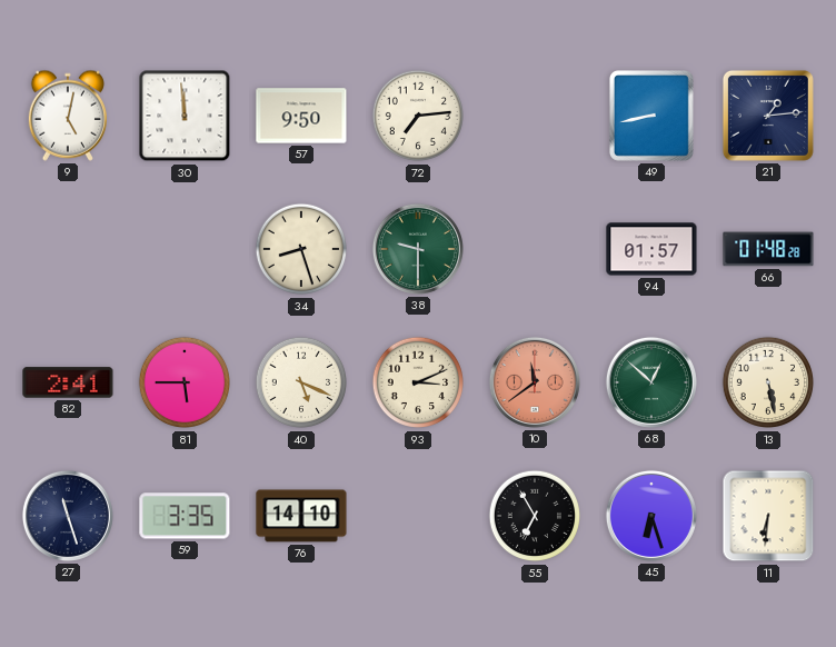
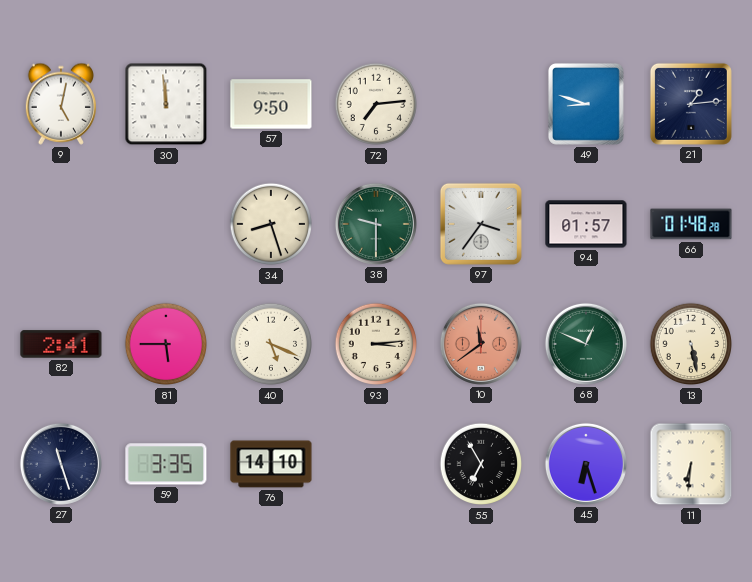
49: 8:43 -> 8:48 (586, 104)
97: none -> 3:36 (481, 224)
93: 3:11 -> 3:14 (376, 344)
68: 12:52 -> 12:49 (586, 344)
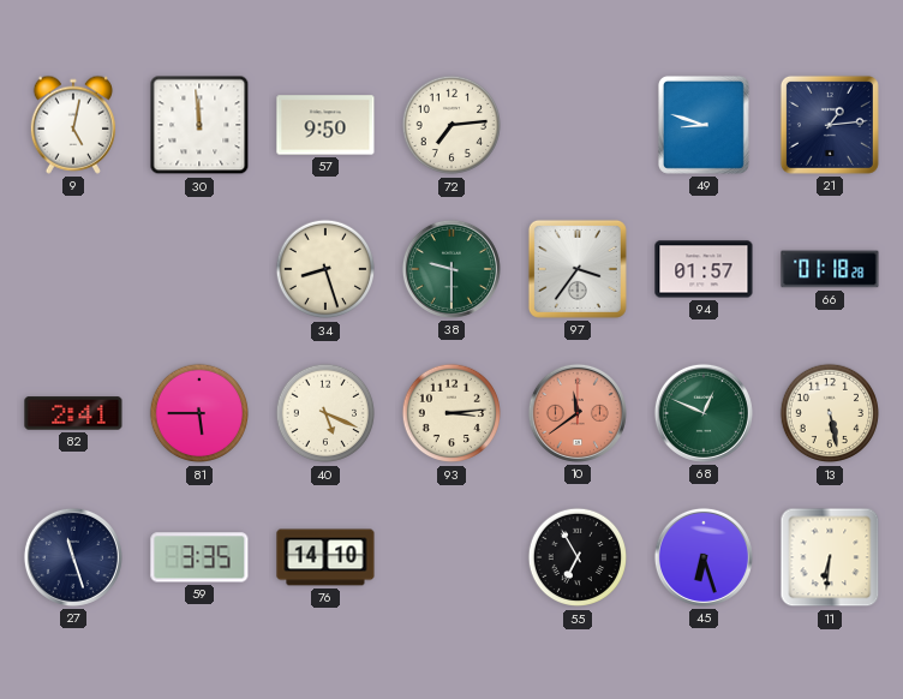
66: 01:48 -> 01:18 (830, 269)
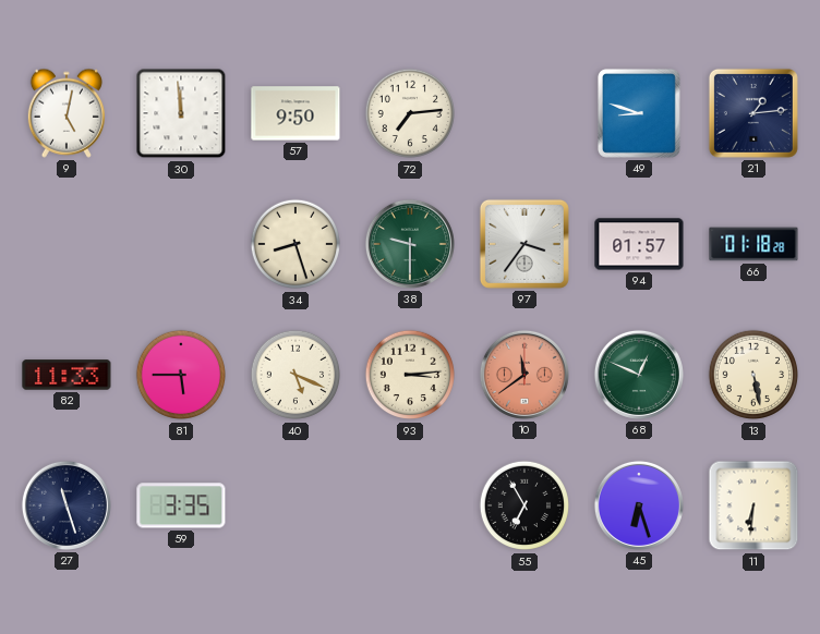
82: 2:41 -> 11:33 (67, 375)
76: 14:10 -> none (325, 557)
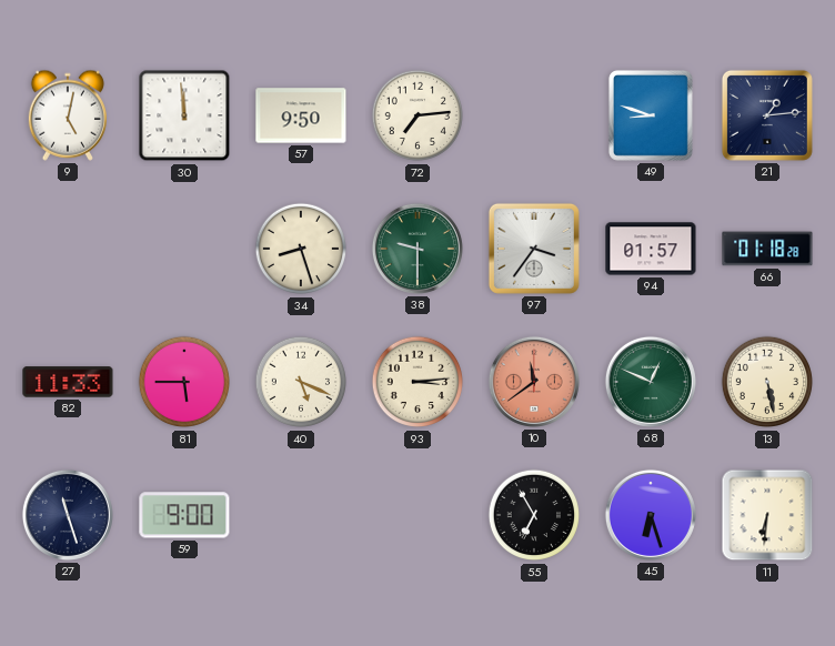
59: 3:35 -> 9:00 (184, 515)
